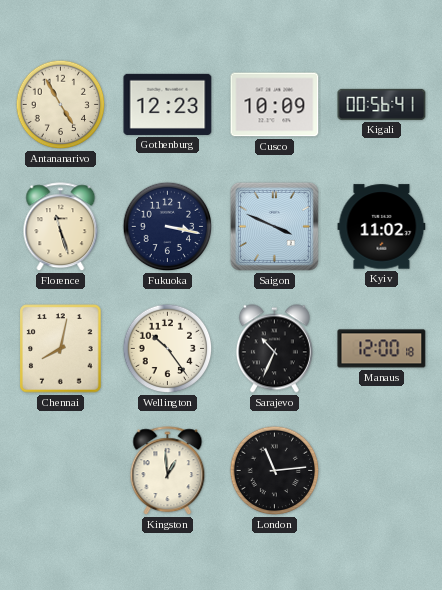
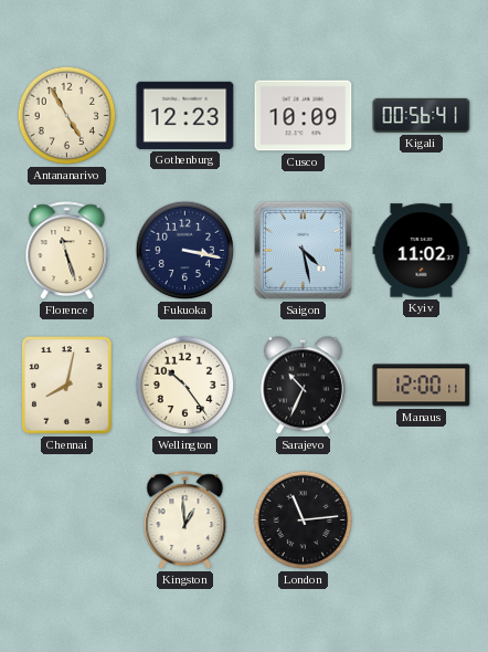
Saigon: 3:49 -> 4:28 (303, 250)
Manaus: 12:00:18 -> 12:00:11 (422, 386)
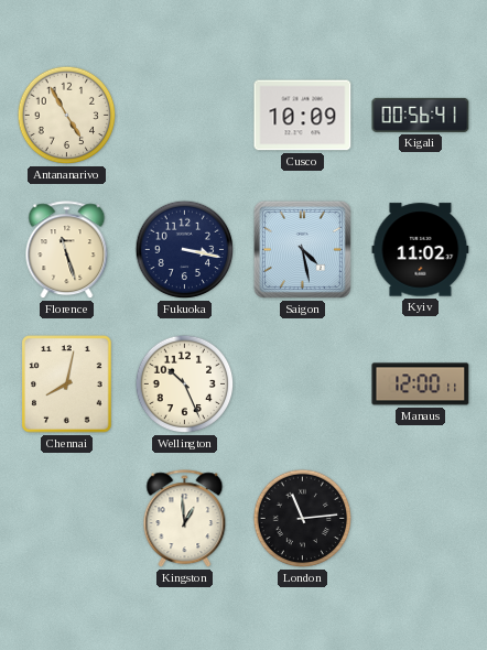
Gothenburg: 12:23 -> none (185, 115)
Wellington: 10:24 -> 10:26 (185, 384)
Sarajevo: 10:34 -> none (303, 386)
